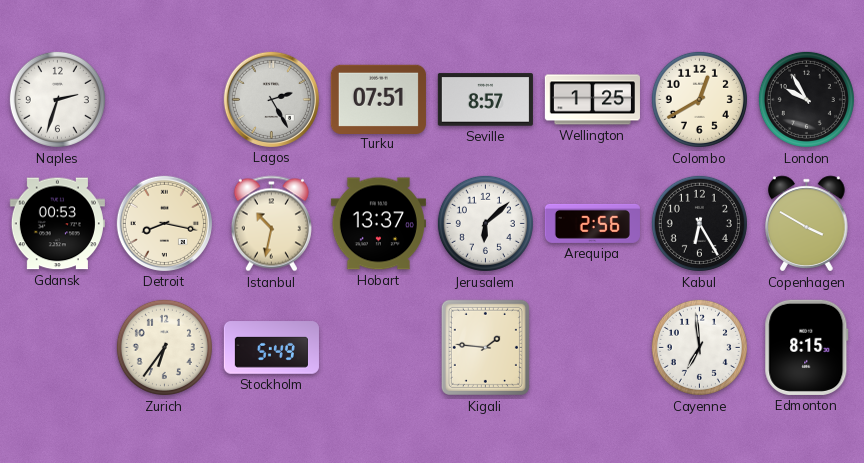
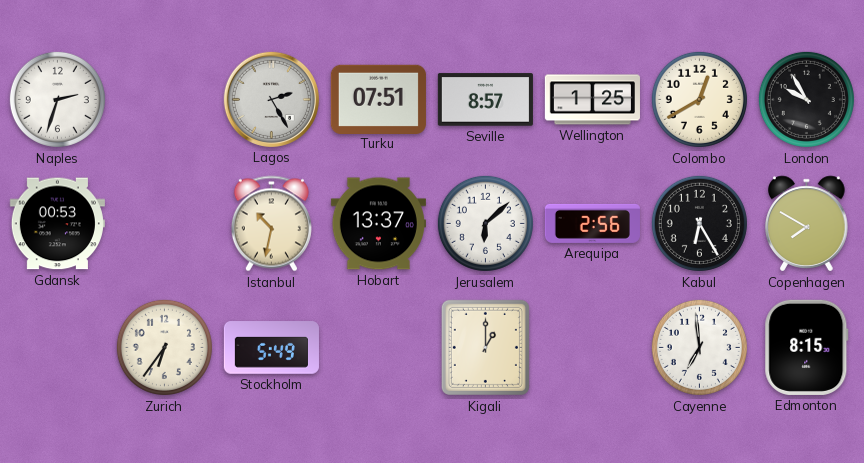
Detroit: 8:17 -> none (164, 223)
Copenhagen: 3:50 -> 7:50 (807, 224)
Kigali: 1:46 -> 1:00 (485, 347)
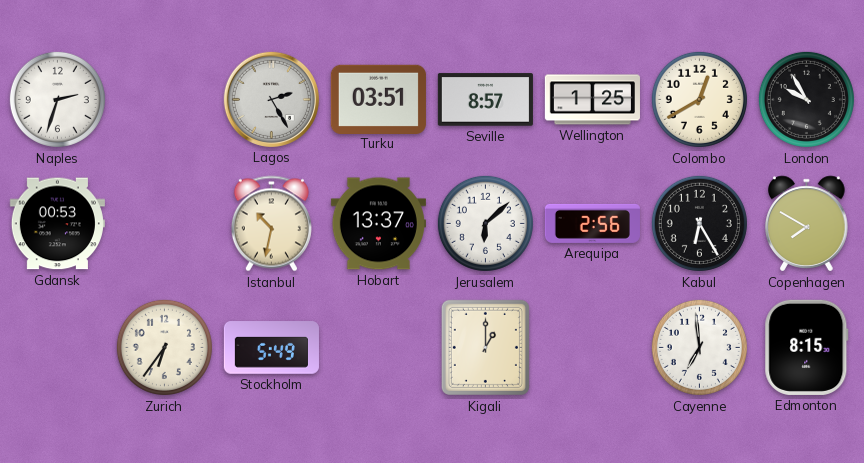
Turku: 07:51 -> 03:51 (378, 99)
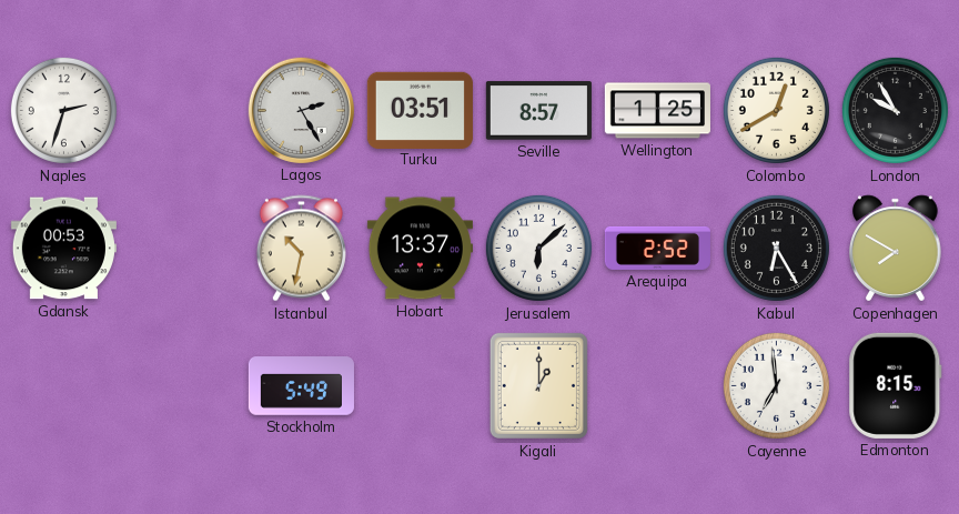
Arequipa: 2:56 -> 2:52 (657, 248)
Zurich: 6:36 -> none (164, 347)
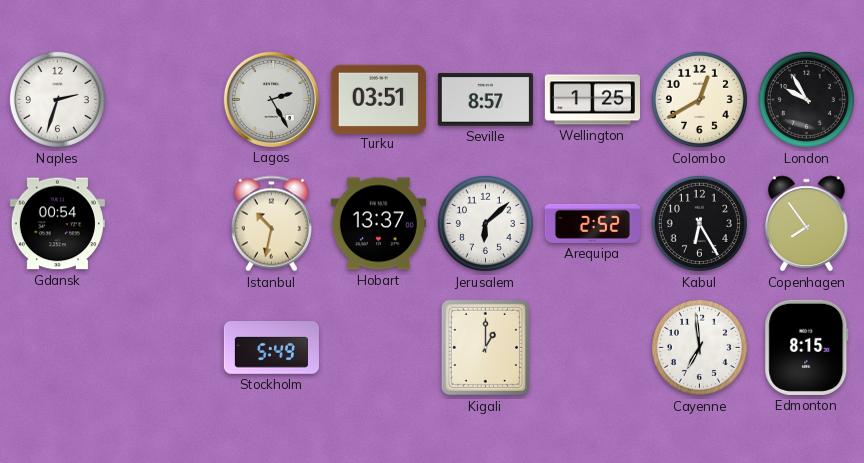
Gdansk: 00:53 -> 00:54 (57, 224)
Copenhagen: 7:50 -> 7:54 (807, 224)
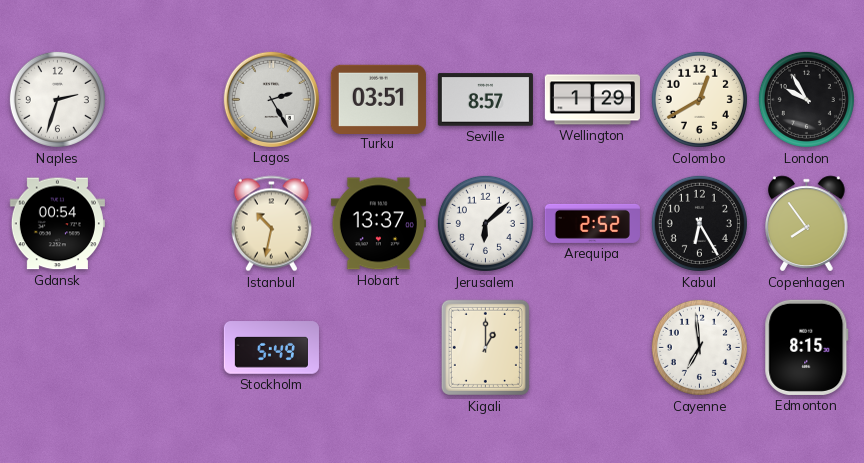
Wellington: 1:25 -> 1:29 (592, 100)
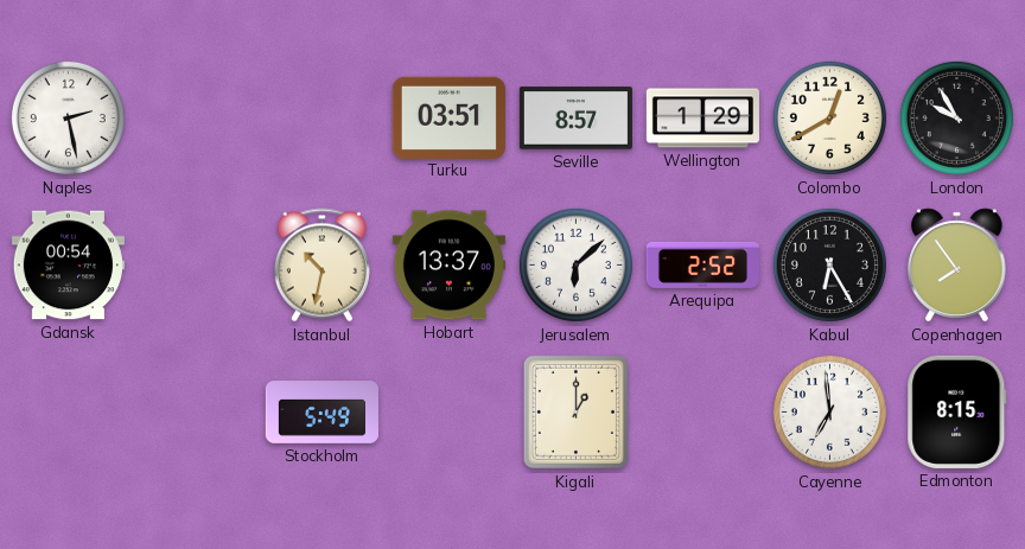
Naples: 2:33 -> 2:28 (68, 117)
Lagos: 2:25 -> none (271, 99)
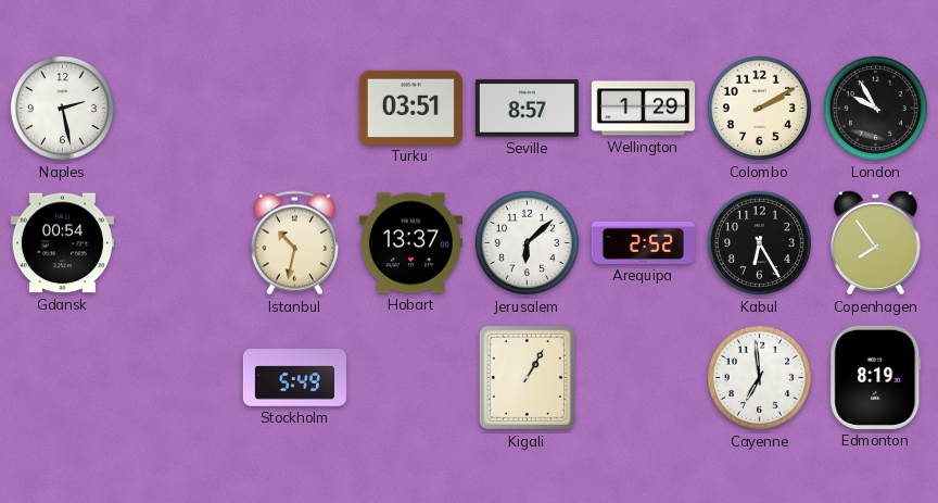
Colombo: 12:40 -> 2:10 (759, 108)
Kigali: 1:00 -> 1:05 (527, 377)
Edmonton: 8:15 -> 8:19 (876, 377)
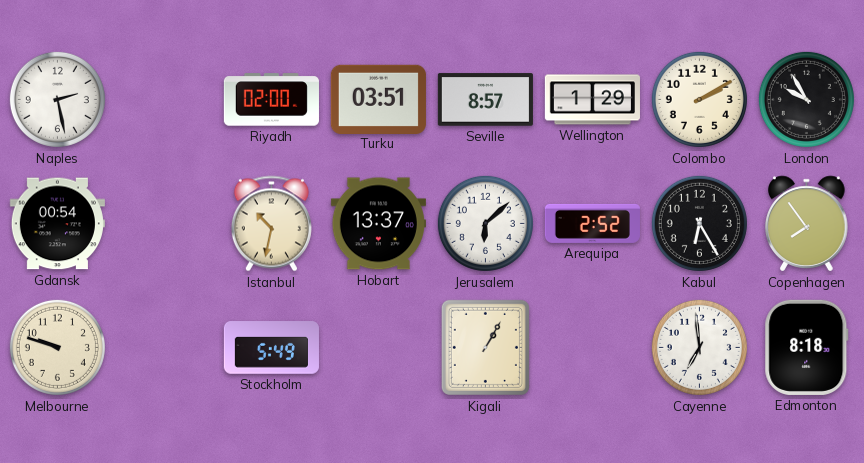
Riyadh: none -> 02:00 (271, 100)
Melbourne: none -> 9:48 (57, 347)
Edmonton: 8:19 -> 8:18 (807, 347)
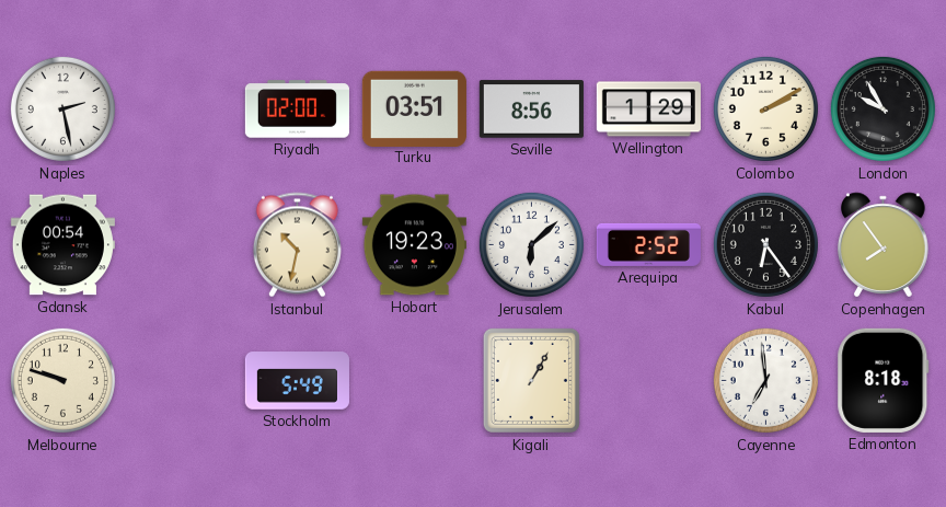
Seville: 8:57 -> 8:56 (531, 110)
Hobart: 13:37 -> 19:23 (414, 245)
Kabul: 6:25 -> 6:24 (765, 244)
